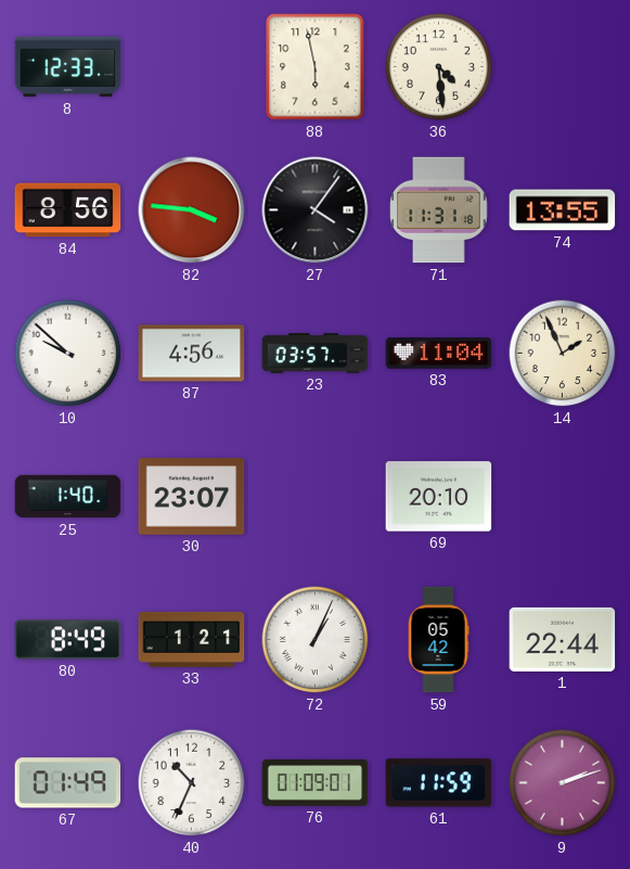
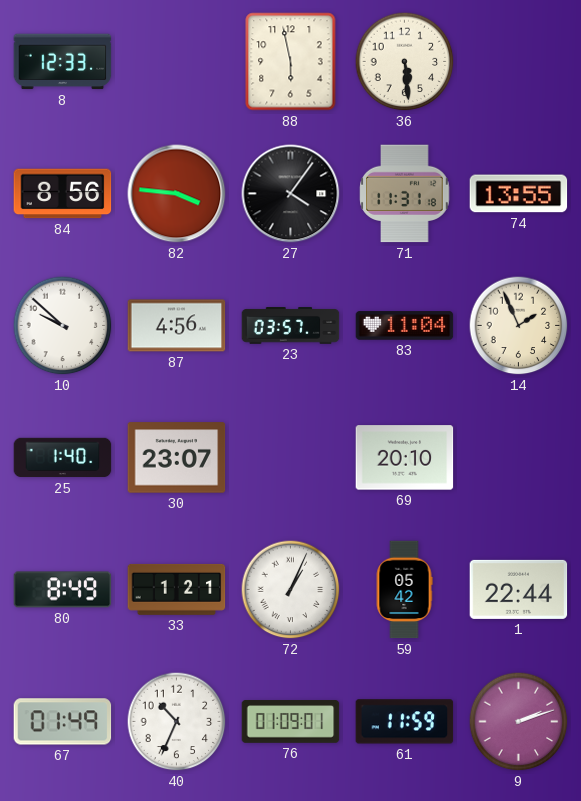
36: 4:29 -> 5:29 (405, 62)
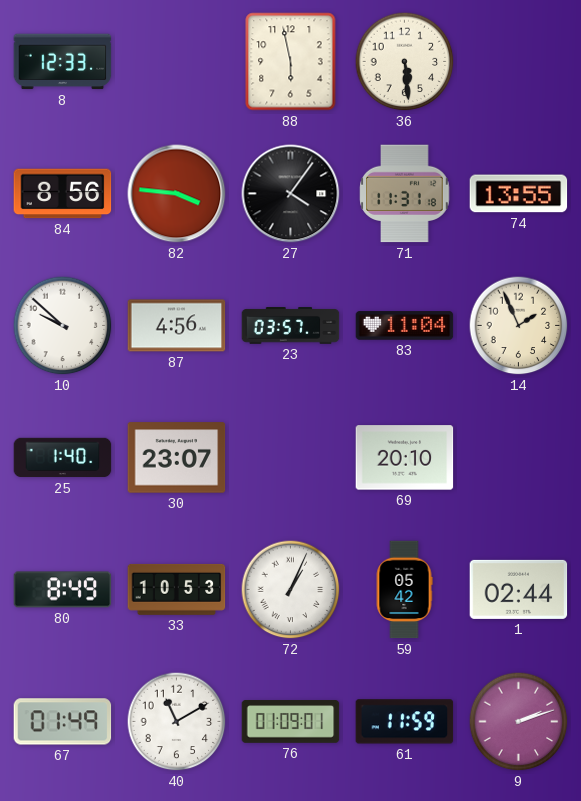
33: 1:21 -> 10:53 (177, 589)
1: 22:44 -> 02:44 (519, 589)
40: 10:34 -> 11:10 (177, 722)
